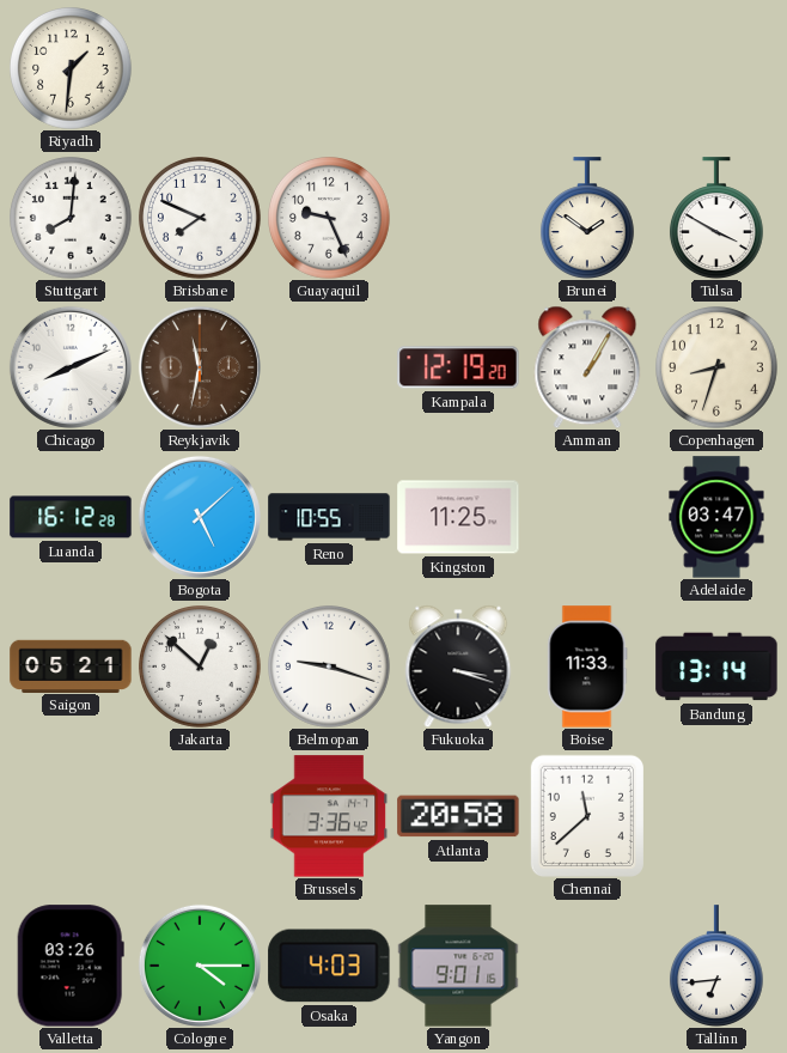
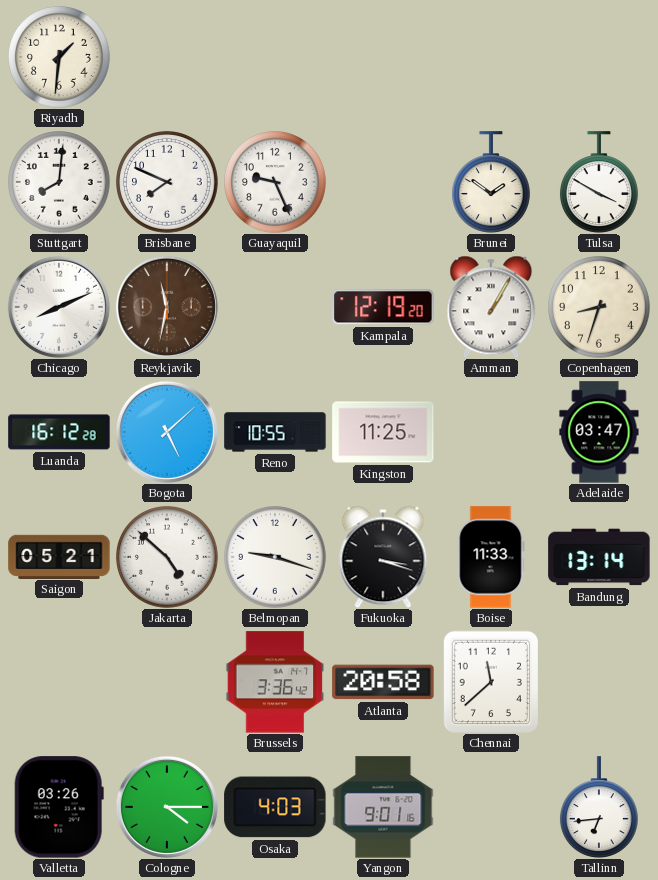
Jakarta: 12:52 -> 4:52 (168, 558)
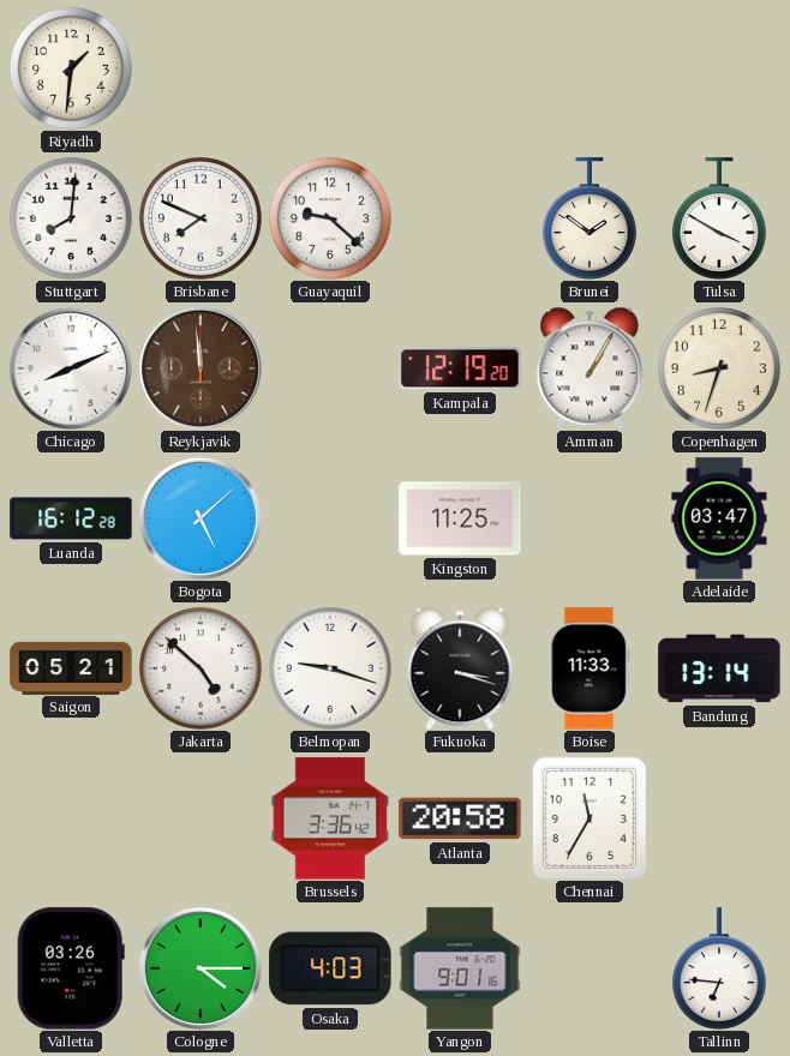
Guayaquil: 9:26 -> 9:22 (331, 220)
Reykjavik: 11:32 -> 11:59 (201, 368)
Reno: 10:55 -> none (275, 432)
Chennai: 11:38 -> 11:35 (588, 817)
Tallinn: 6:44 -> 6:46 (719, 968)
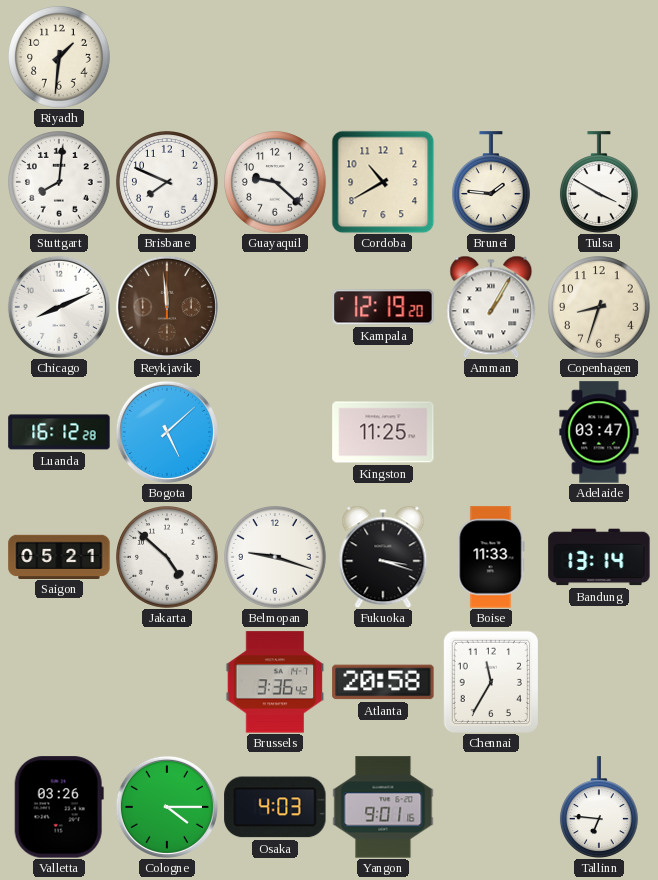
Cordoba: none -> 10:40 (383, 182)
Brunei: 1:51 -> 1:46 (491, 182)
